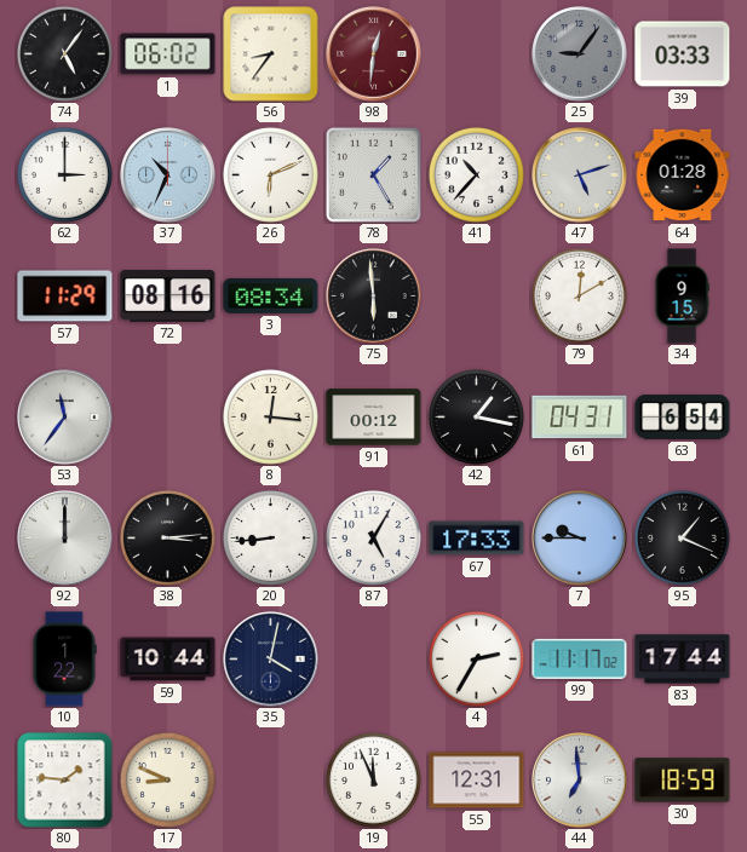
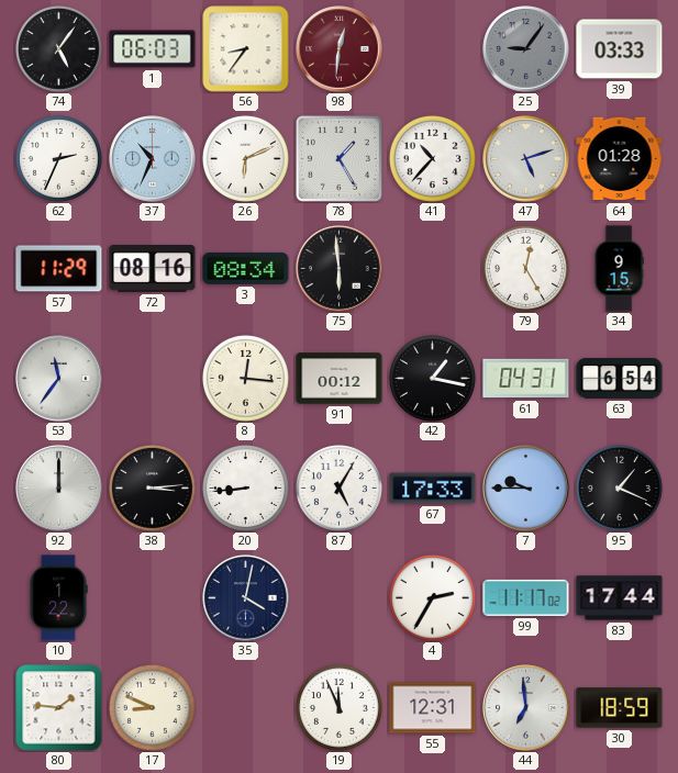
1: 06:02 -> 06:03 (153, 49)
62: 3:00 -> 2:34 (58, 158)
79: 12:10 -> 12:25 (525, 268)
59: 10:44 -> none (168, 660)
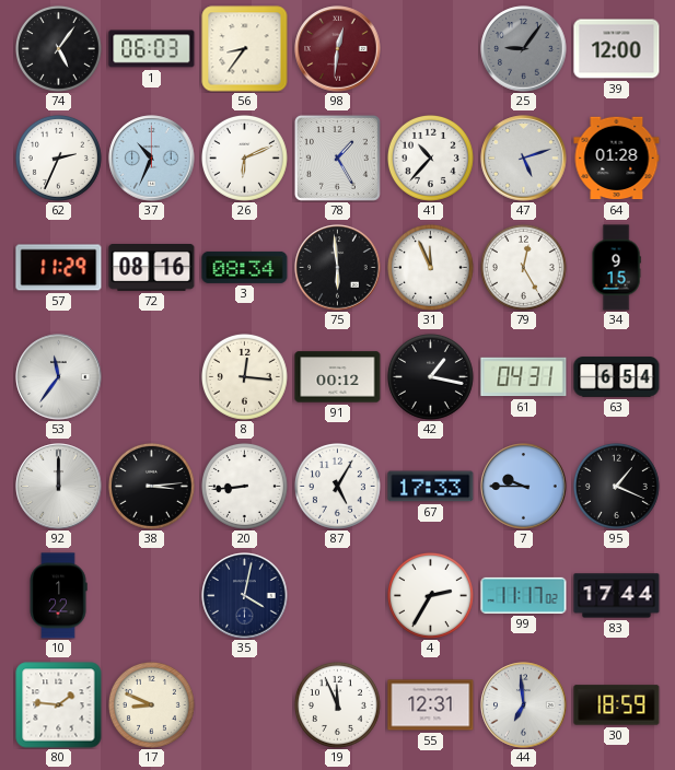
39: 03:33 -> 12:00 (617, 49)
31: none -> 11:56 (430, 267)
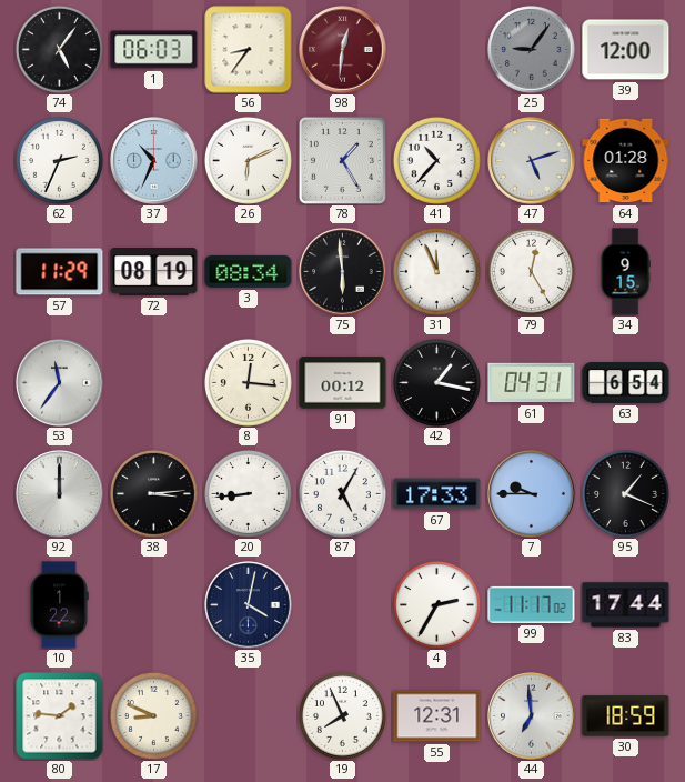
72: 08:16 -> 08:19 (154, 272)
19: 11:56 -> 7:56 (342, 715)
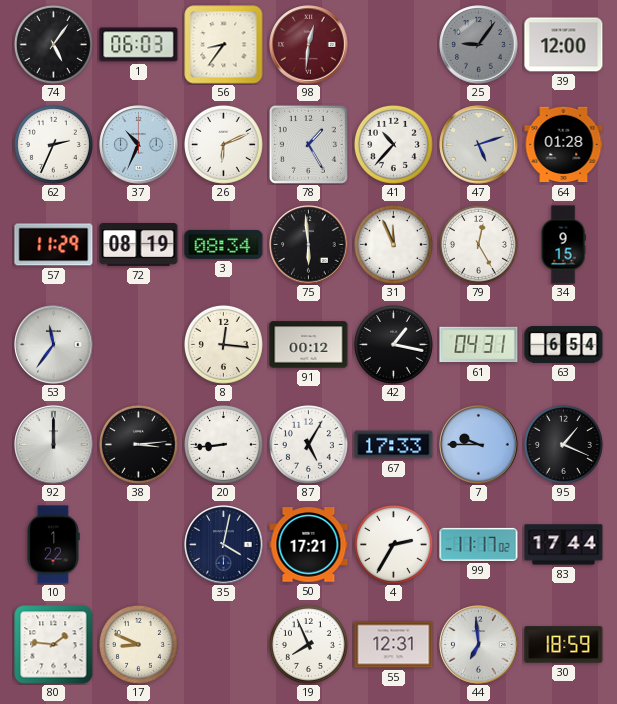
50: none -> 17:21 (309, 545)
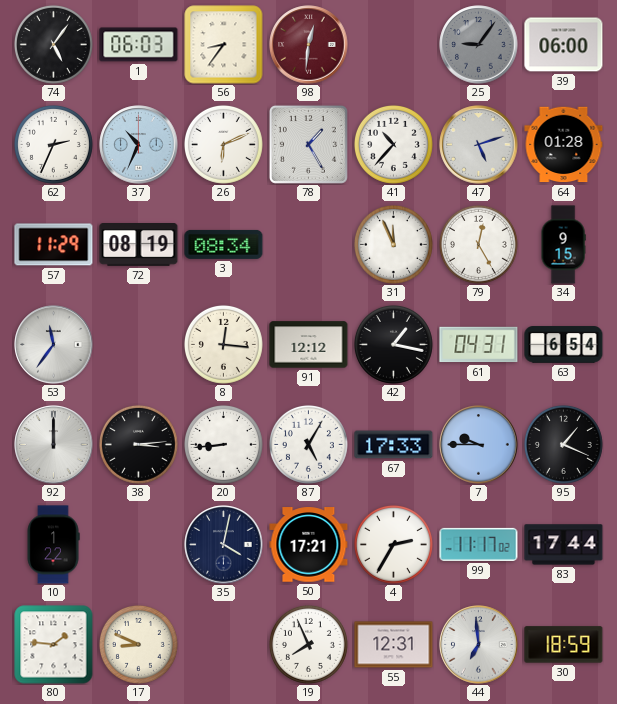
39: 12:00 -> 06:00 (564, 45)
75: 5:59 -> none (309, 245)
91: 00:12 -> 12:12 (309, 345)
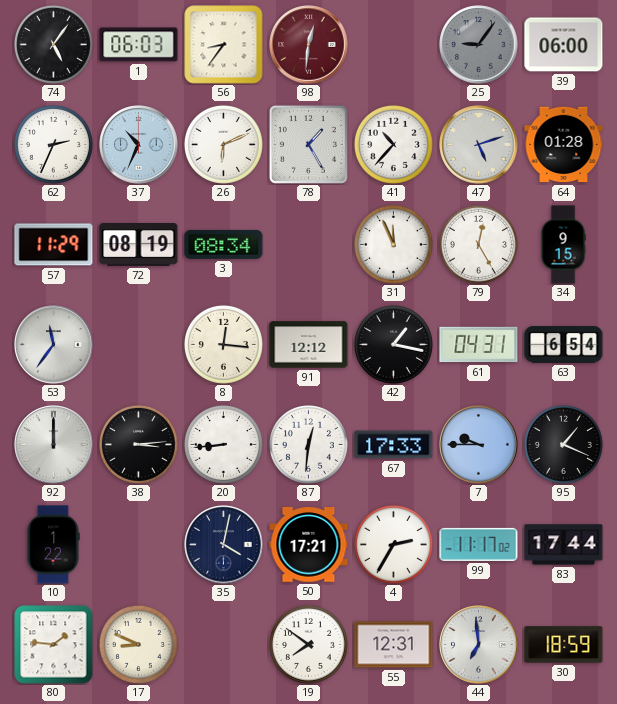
87: 5:05 -> 12:31 (308, 444)
19: 7:56 -> 7:51 (308, 644)
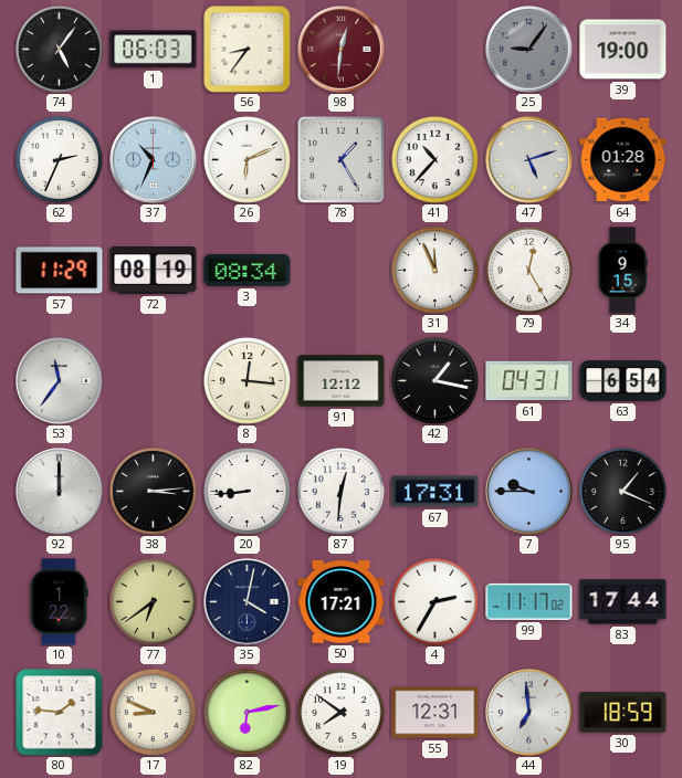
39: 06:00 -> 19:00 (623, 50)
67: 17:33 -> 17:31 (436, 492)
77: none -> 6:39 (153, 601)
82: none -> 6:13 (246, 712)
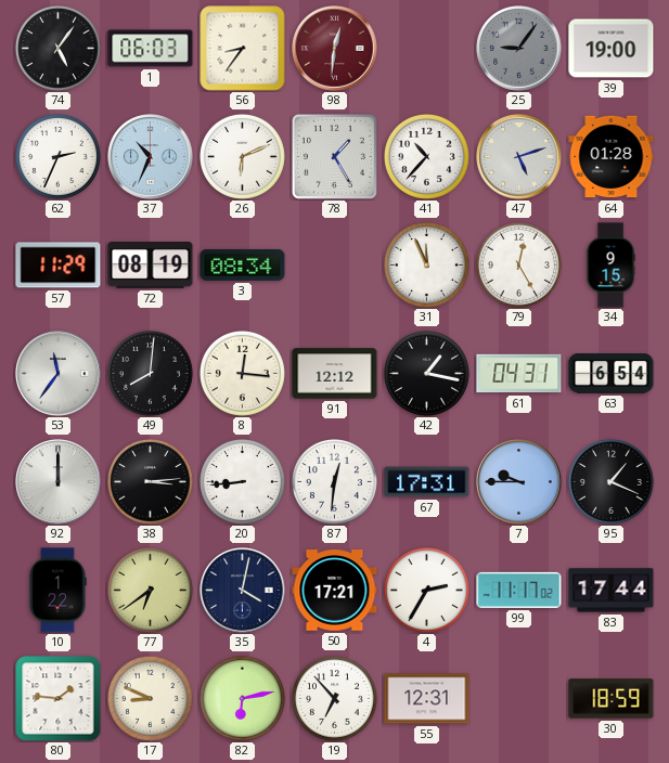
49: none -> 8:01 (150, 373)
19: 7:51 -> 6:53 (334, 698)
44: 6:59 -> none (529, 713)
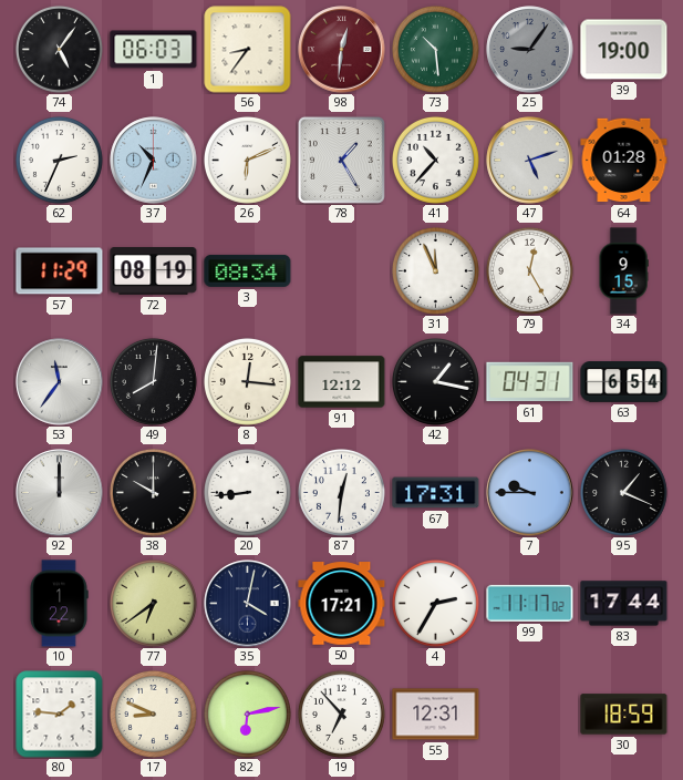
73: none -> 10:29 (435, 49)
38: 3:14 -> 10:00 (153, 492)
